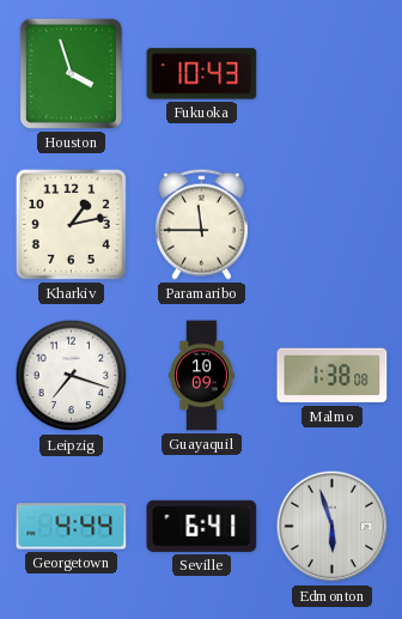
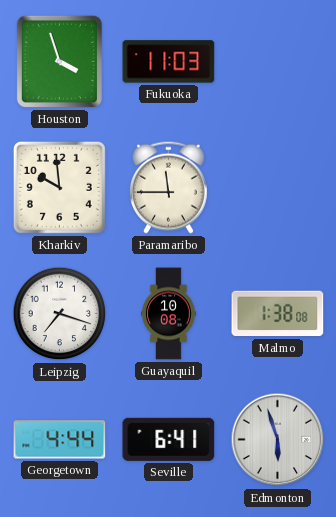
Fukuoka: 10:43 -> 11:03 (169, 62)
Kharkiv: 1:13 -> 9:59 (59, 187)
Guayaquil: 10:09 -> 10:08 (169, 314)
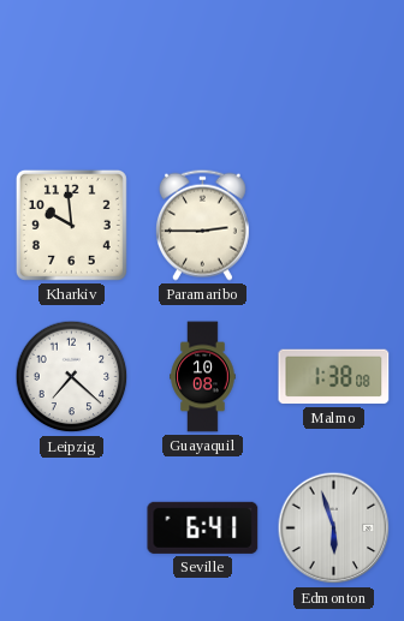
Houston: 3:57 -> none (59, 61)
Fukuoka: 11:03 -> none (169, 62)
Paramaribo: 11:45 -> 2:45 (202, 225)
Leipzig: 7:18 -> 7:22 (72, 377)
Georgetown: 4:44 -> none (60, 440)
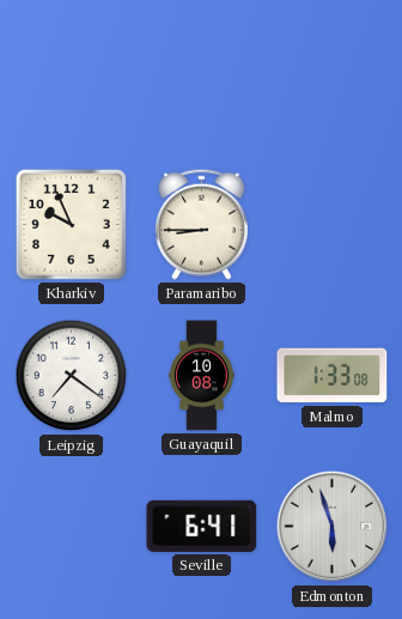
Kharkiv: 9:59 -> 9:56 (71, 224)
Paramaribo: 2:45 -> 8:45 (201, 224)
Leipzig: 7:22 -> 7:21 (72, 376)
Malmo: 1:38 -> 1:33 (333, 376)
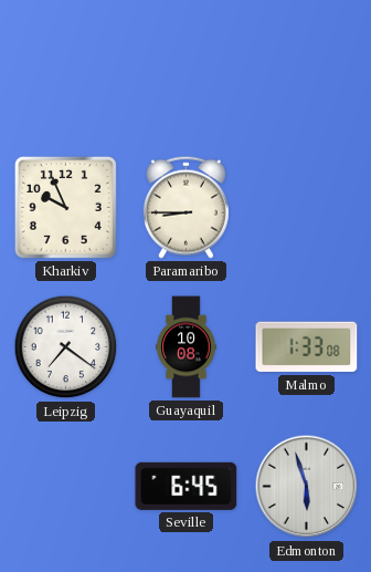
Seville: 6:41 -> 6:45 (187, 486)
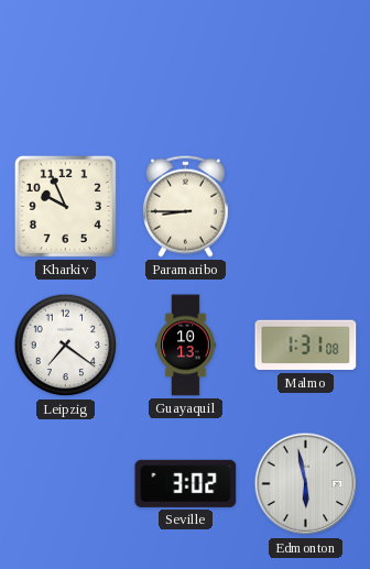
Guayaquil: 10:08 -> 10:13 (186, 346)
Malmo: 1:33 -> 1:31 (306, 346)
Seville: 6:45 -> 3:02 (186, 483)
Edmonton: 5:57 -> 5:58 (306, 484)
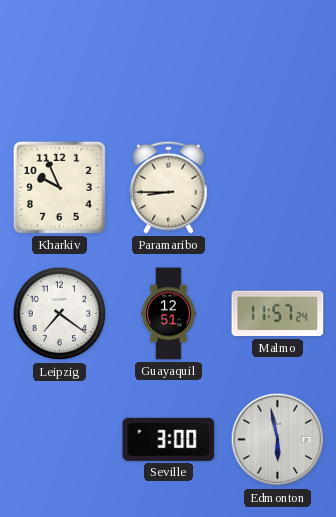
Guayaquil: 10:13 -> 12:51 (169, 314)
Malmo: 1:31 -> 11:57 (278, 314)
Seville: 3:02 -> 3:00 (169, 439)
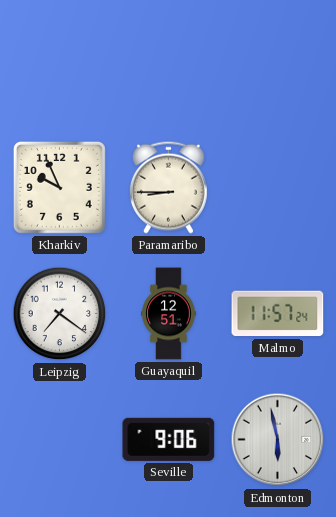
Seville: 3:00 -> 9:06 (169, 439)
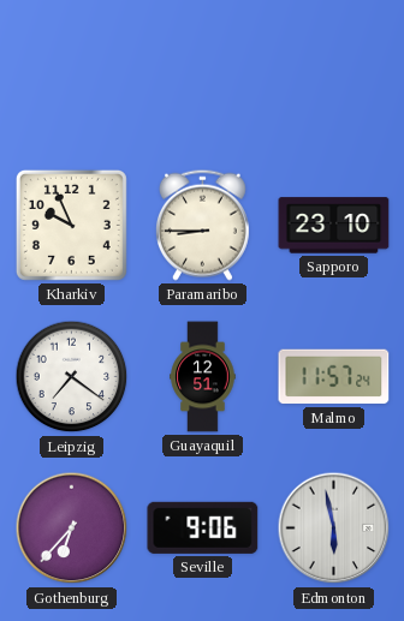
Sapporo: none -> 23:10 (334, 226)
Gothenburg: none -> 6:37 (72, 529)
